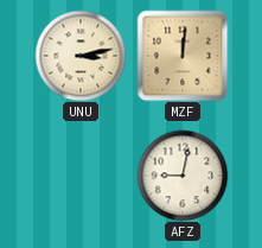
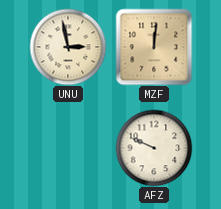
UNU: 3:13 -> 2:58 (68, 47)
AFZ: 9:02 -> 9:49 (154, 148)
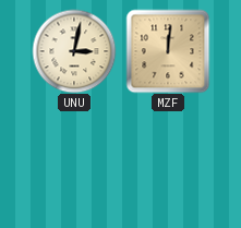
UNU: 2:58 -> 3:02 (74, 51)
AFZ: 9:49 -> none (154, 148)
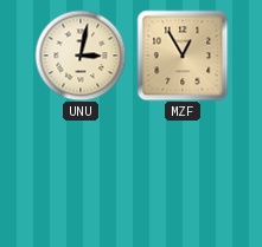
MZF: 12:01 -> 12:55 (183, 56)
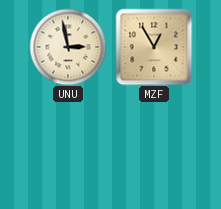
UNU: 3:02 -> 2:58 (68, 47)
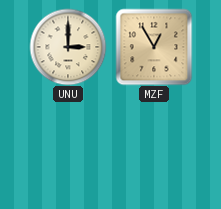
UNU: 2:58 -> 3:00 (68, 47)
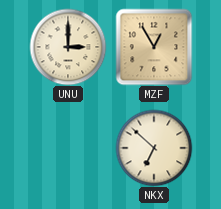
NKX: none -> 6:52 (154, 148)
